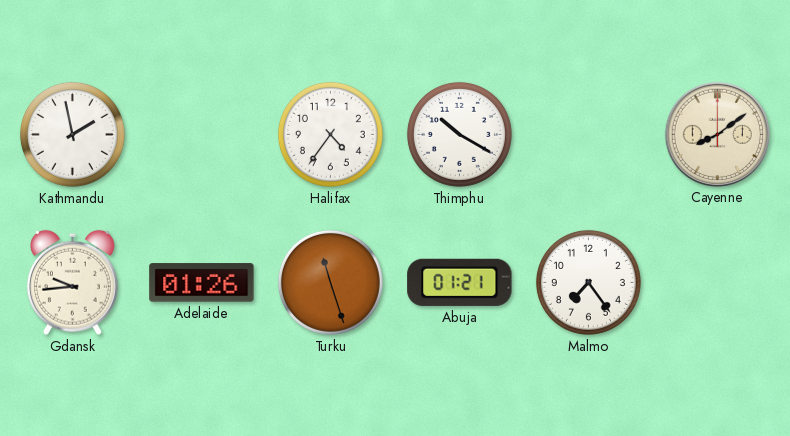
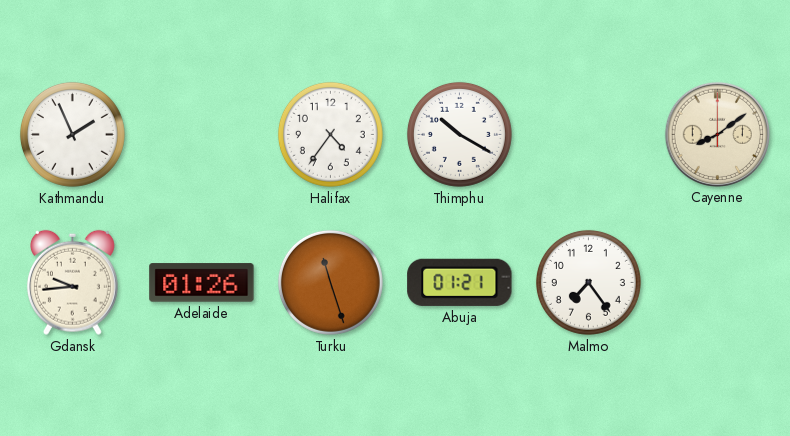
Kathmandu: 1:58 -> 1:56 (72, 134)
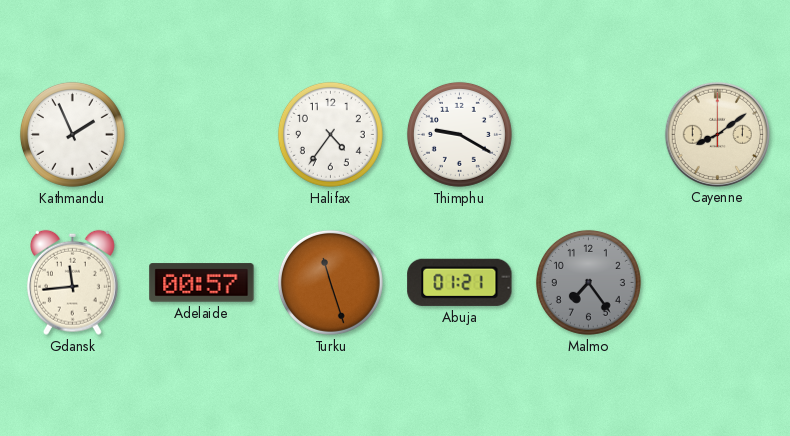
Thimphu: 10:20 -> 9:20 (459, 134)
Gdansk: 9:44 -> 11:44 (72, 282)
Adelaide: 01:26 -> 00:57 (202, 283)
Malmo dial: white -> grey (588, 282)
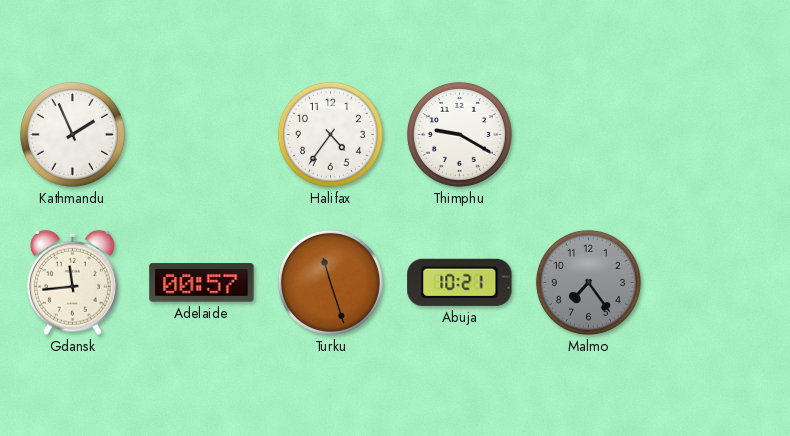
Cayenne: 8:09 -> none (717, 134)
Abuja: 01:21 -> 10:21 (460, 282)
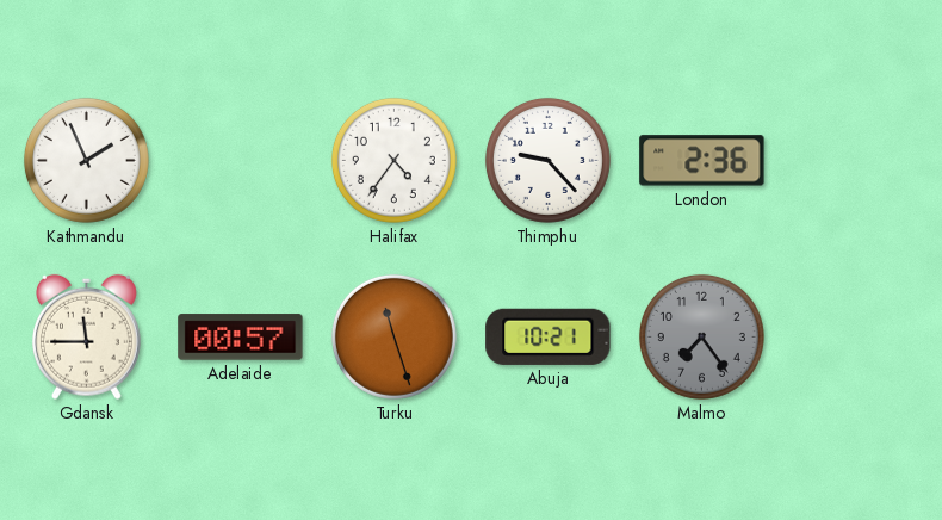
Thimphu: 9:20 -> 9:23 (547, 160)
London: none -> 2:36 (702, 161)
Gdansk: 11:44 -> 11:45 (86, 336)
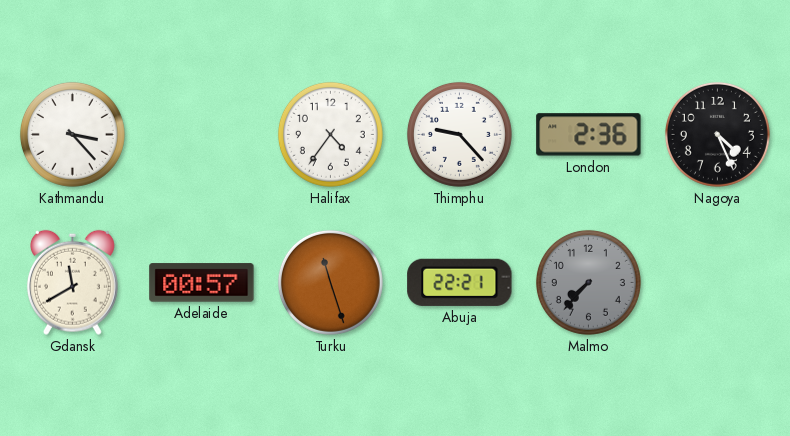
Kathmandu: 1:56 -> 3:23 (72, 134)
Nagoya: none -> 4:26 (717, 134)
Gdansk: 11:45 -> 11:40 (72, 282)
Abuja: 10:21 -> 22:21 (460, 282)
Malmo: 7:24 -> 7:37 (588, 282)
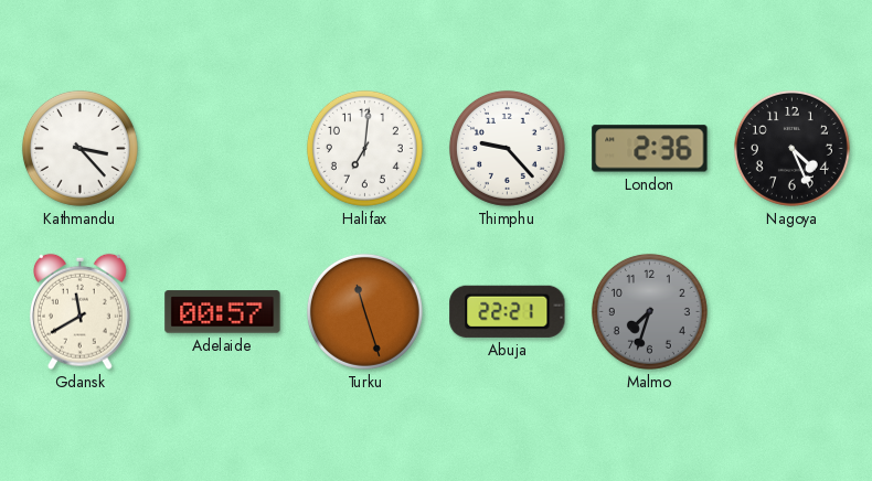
Halifax: 4:36 -> 7:01 (364, 148)
Malmo: 7:37 -> 7:33 (649, 311)
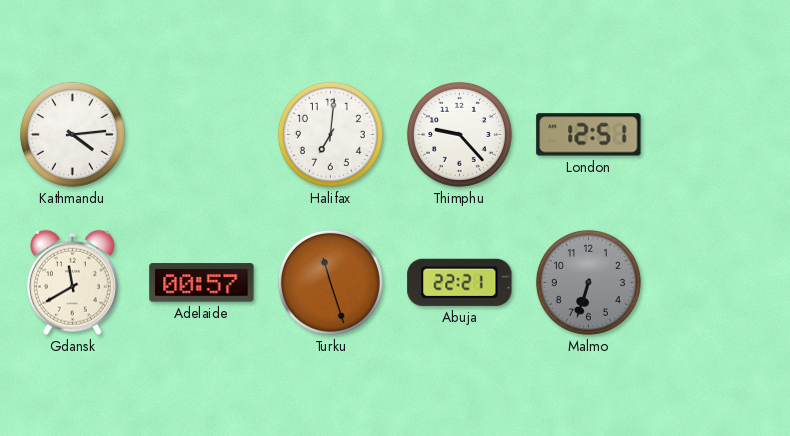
Kathmandu: 3:23 -> 4:14 (72, 134)
London: 2:36 -> 12:51 (589, 135)
Nagoya: 4:26 -> none (791, 148)
Malmo: 7:33 -> 6:33 (588, 282)
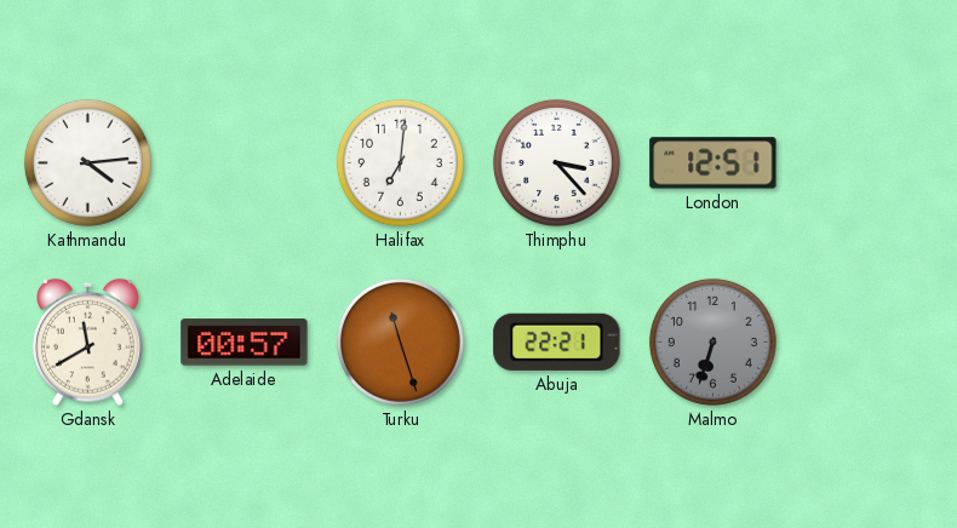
Thimphu: 9:23 -> 3:23 (556, 162)
